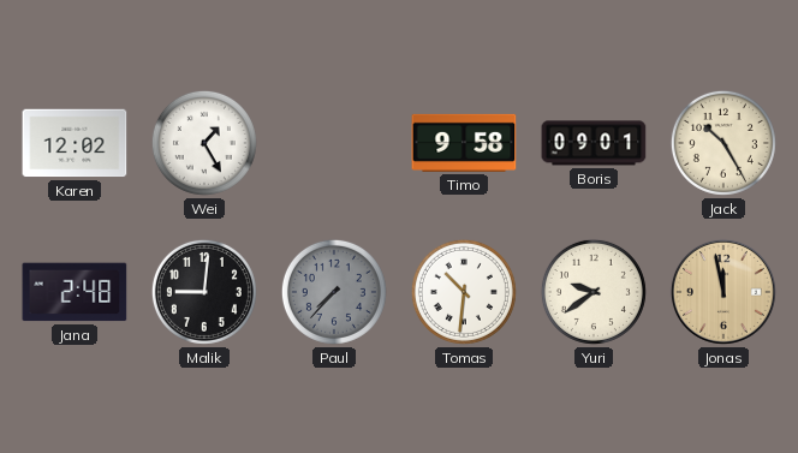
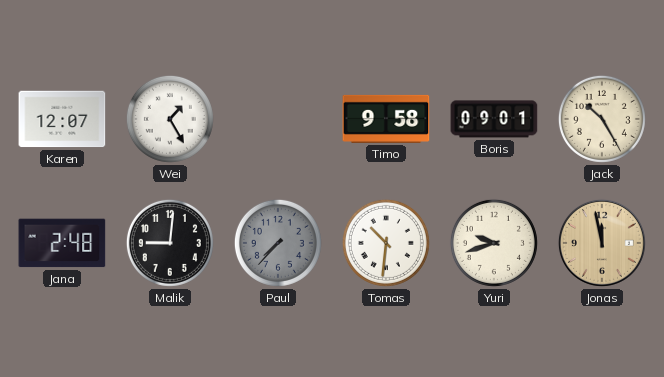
Karen: 12:02 -> 12:07 (62, 119)
Yuri: 9:39 -> 9:42 (494, 243)
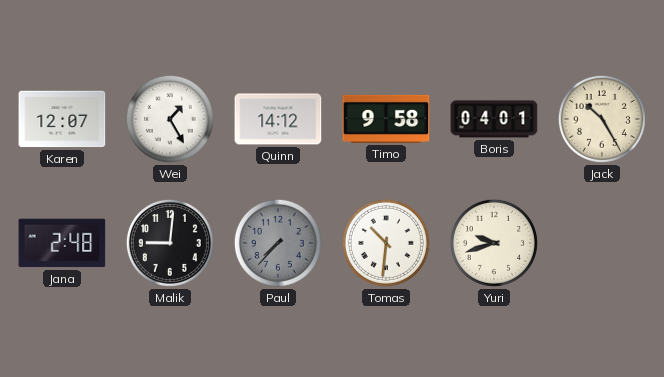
Quinn: none -> 14:12 (278, 119)
Boris: 09:01 -> 04:01 (494, 119)
Jonas: 11:58 -> none (602, 243)
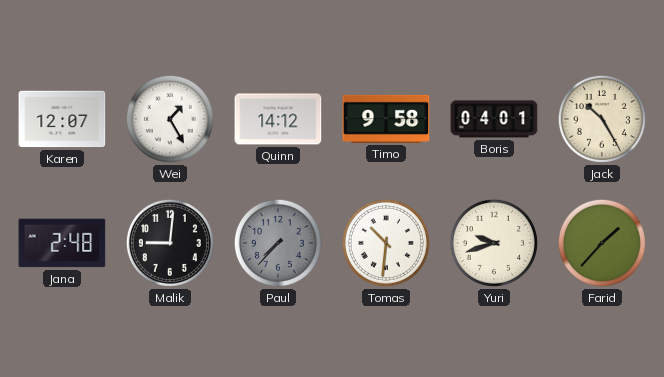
Farid: none -> 1:37 (602, 243)
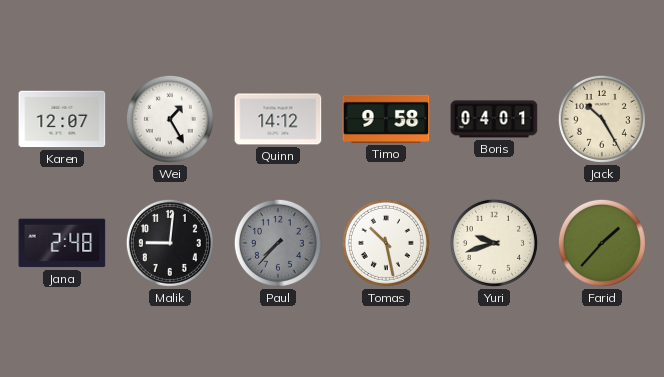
Tomas: 10:31 -> 10:28 (386, 243)
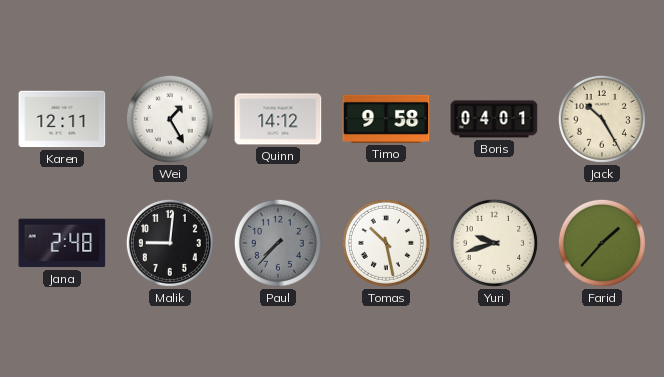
Karen: 12:07 -> 12:11 (62, 119)
